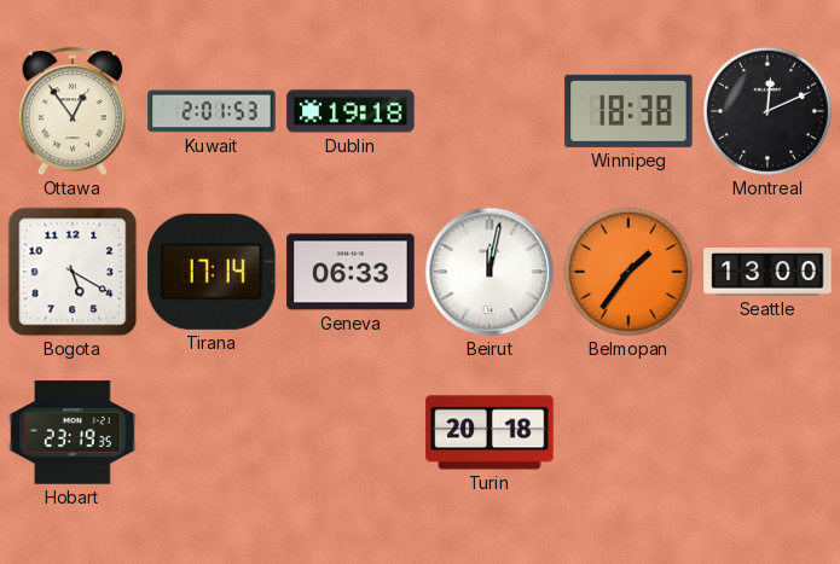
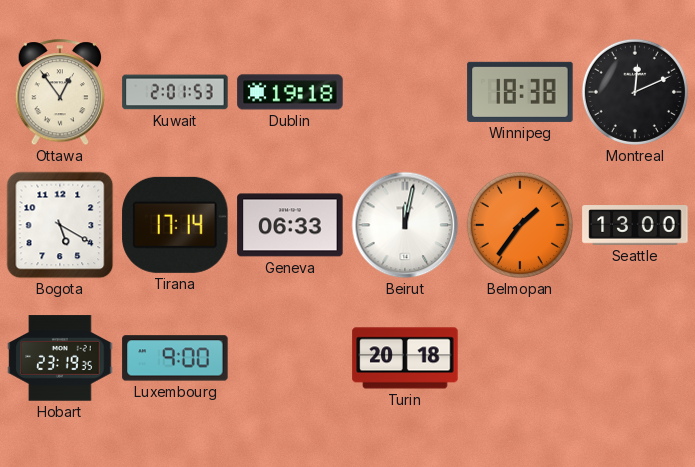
Luxembourg: none -> 9:00 (175, 358)
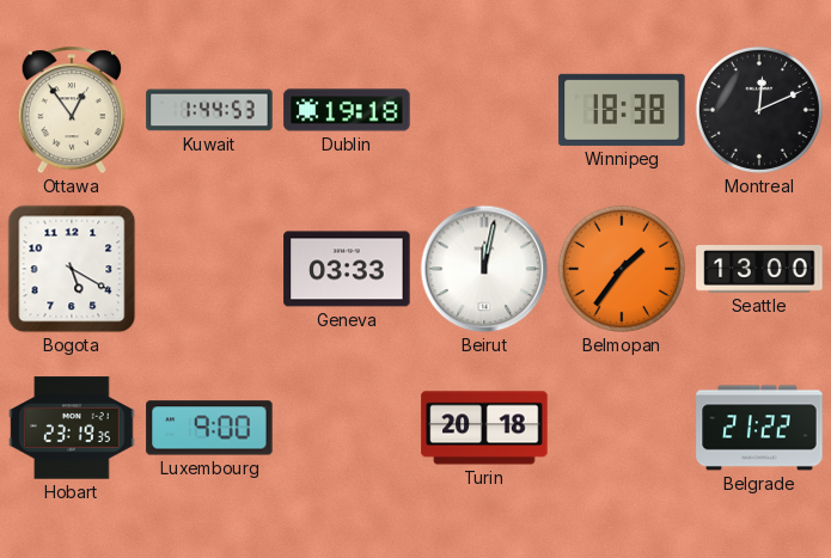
Kuwait: 2:01 -> 1:44 (209, 110)
Tirana: 17:14 -> none (175, 225)
Geneva: 06:33 -> 03:33 (347, 269)
Belgrade: none -> 21:22 (759, 428)
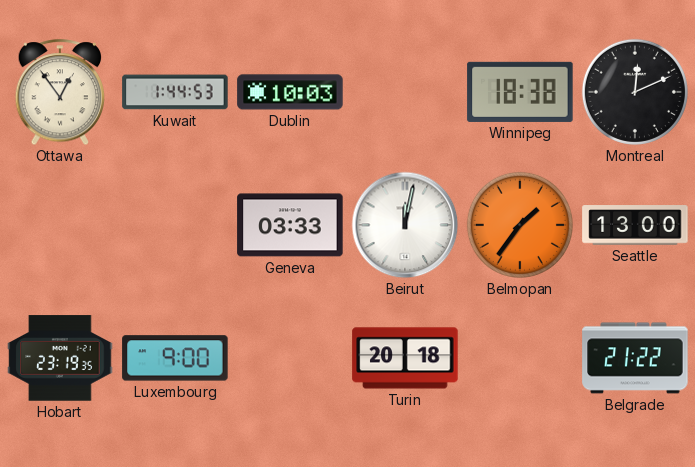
Dublin: 19:18 -> 10:03 (290, 92)
Bogota: 5:20 -> none (72, 269)
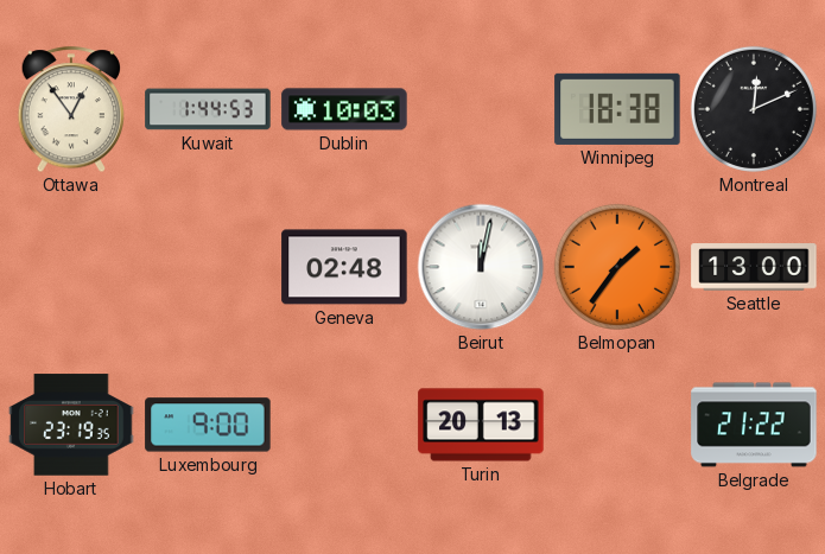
Geneva: 03:33 -> 02:48 (344, 267)
Turin: 20:18 -> 20:13 (481, 425)
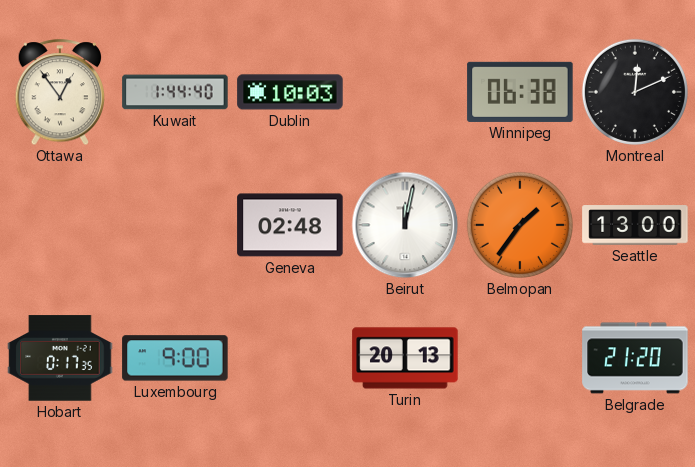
Kuwait: 1:44:53 -> 1:44:40 (175, 92)
Winnipeg: 18:38 -> 06:38 (520, 92)
Hobart: 23:19 -> 0:17 (60, 358)
Belgrade: 21:22 -> 21:20 (635, 358)
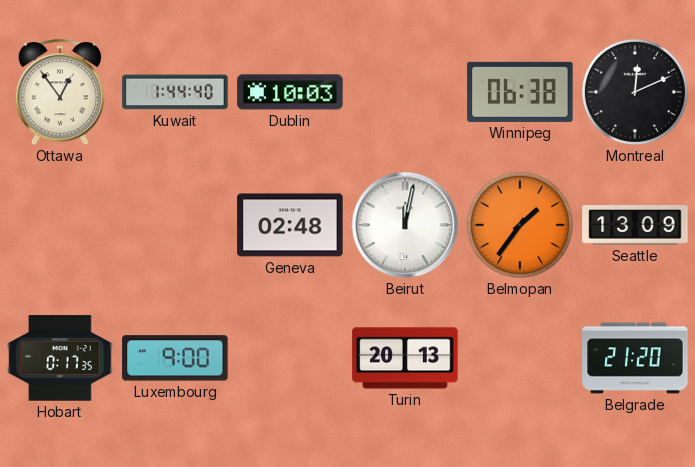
Seattle: 13:00 -> 13:09 (635, 225)
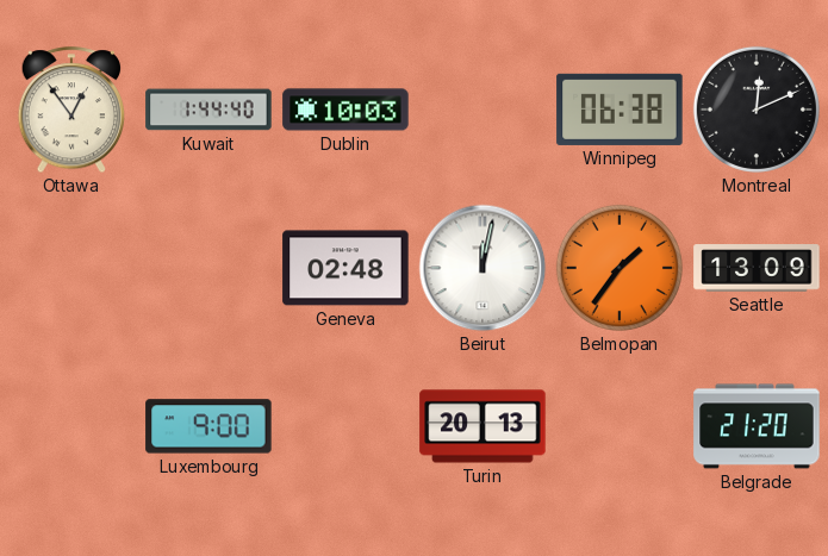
Hobart: 0:17 -> none (60, 358)
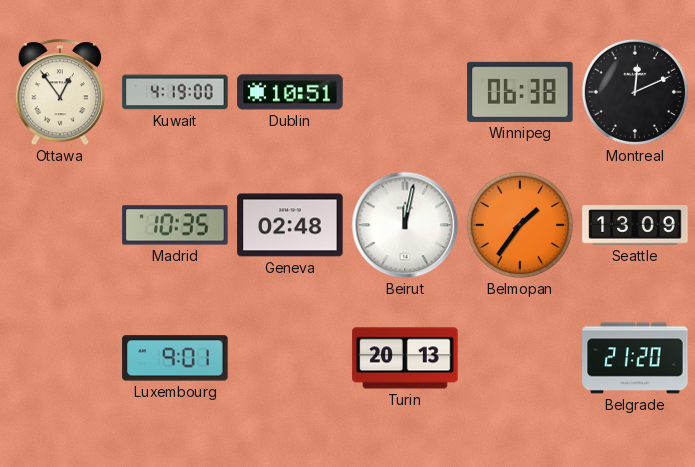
Kuwait: 1:44 -> 4:19 (175, 92)
Dublin: 10:03 -> 10:51 (290, 92)
Madrid: none -> 10:35 (175, 225)
Luxembourg: 9:00 -> 9:01 (175, 358)
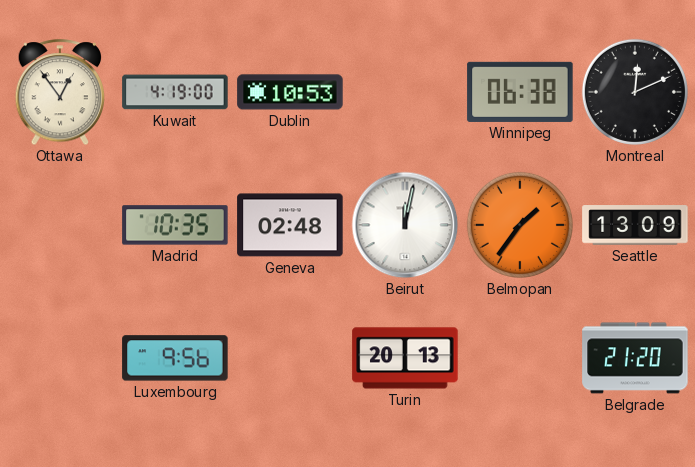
Dublin: 10:51 -> 10:53 (290, 92)
Luxembourg: 9:01 -> 9:56 (175, 358)
